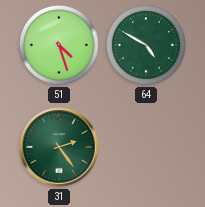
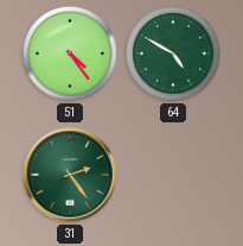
51: 4:27 -> 4:24 (70, 53)
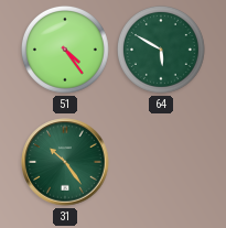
64: 4:50 -> 5:50 (161, 50)
31: 2:24 -> 10:24 (65, 162)
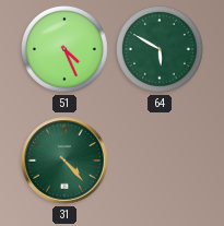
51: 4:24 -> 4:26 (64, 49)
31: 10:24 -> 4:23 (64, 160)
